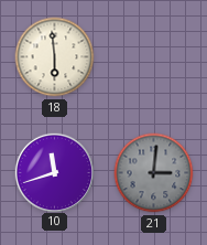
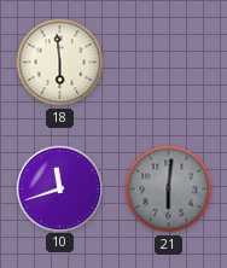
21: 3:01 -> 6:01 (169, 190)
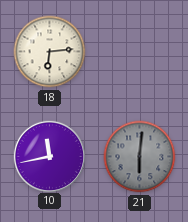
18: 5:59 -> 6:14 (50, 52)
10: 11:42 -> 11:43 (49, 156)
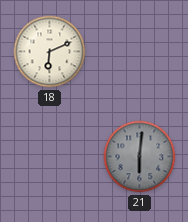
18: 6:14 -> 6:11 (50, 52)
10: 11:43 -> none (49, 156)
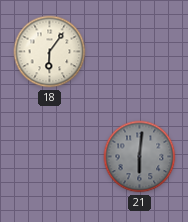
18: 6:11 -> 6:06 (50, 52)
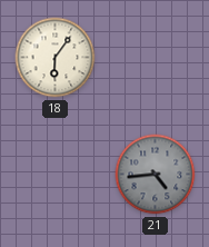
21: 6:01 -> 4:44 (156, 175)
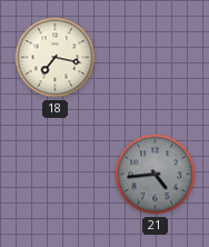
18: 6:06 -> 7:17 (56, 58)
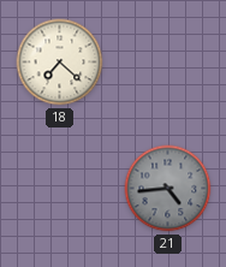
18: 7:17 -> 7:22 (60, 63)
